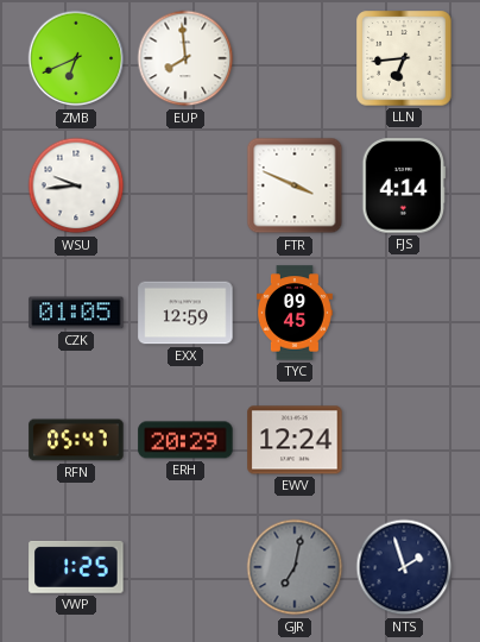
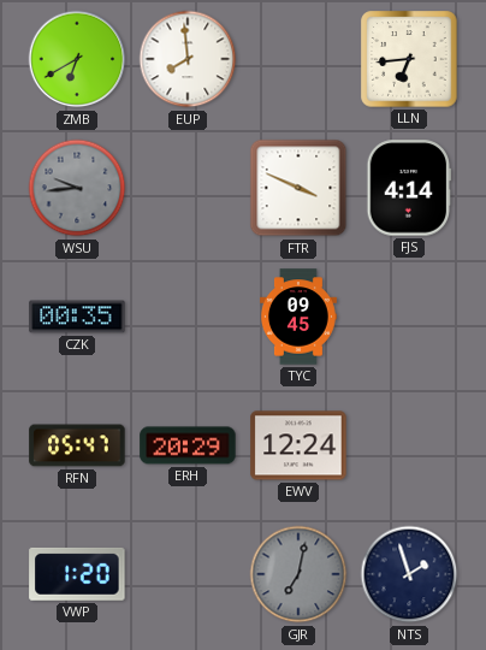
ZMB: 6:41 -> 6:40 (77, 59)
WSU dial: white -> grey (77, 188)
CZK: 01:05 -> 00:35 (77, 317)
EXX: 12:59 -> none (185, 313)
VWP: 1:25 -> 1:20 (77, 574)
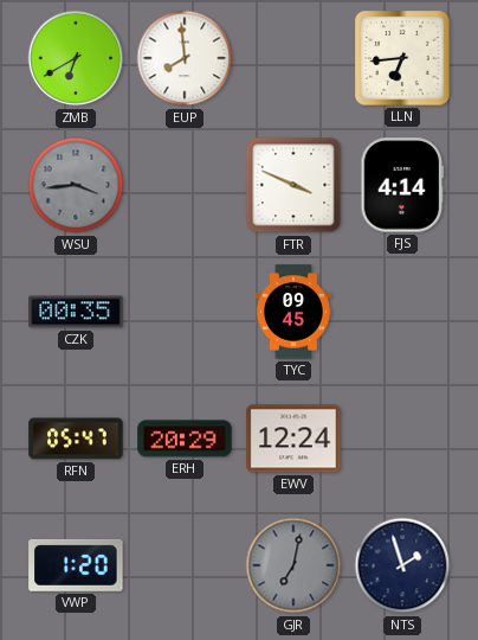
WSU: 9:44 -> 3:44 (76, 185)
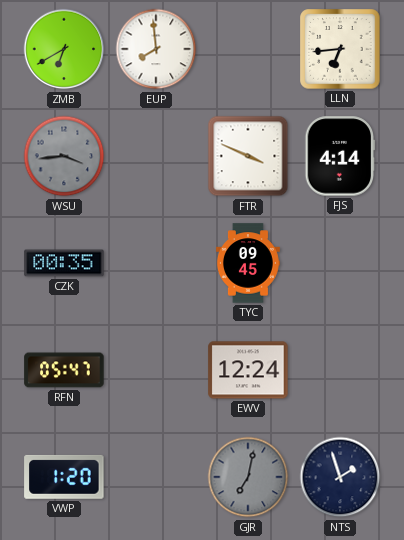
ERH: 20:29 -> none (185, 439)
